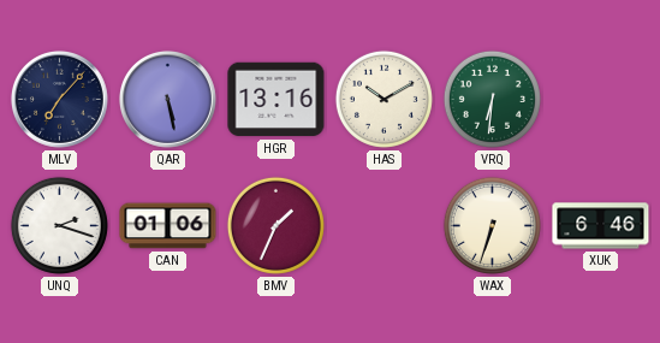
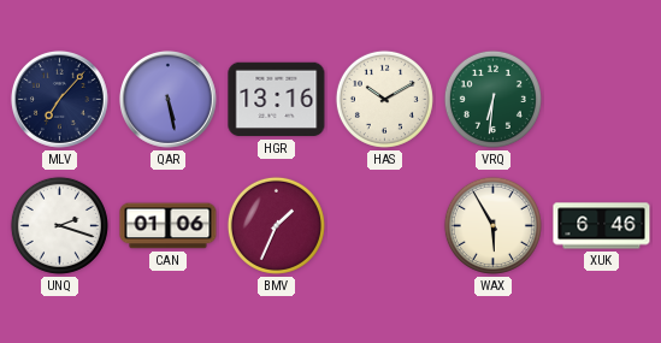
WAX: 6:33 -> 5:55 (492, 225)
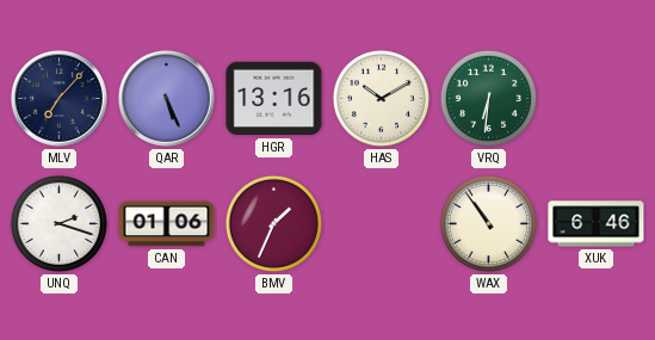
QAR: 5:28 -> 5:26 (166, 98)
WAX: 5:55 -> 10:54 (488, 223)
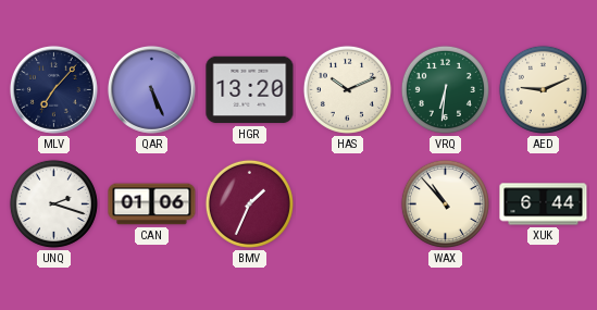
HGR: 13:16 -> 13:20 (250, 90)
HAS: 10:10 -> 10:11 (347, 89)
AED: none -> 9:11 (543, 89)
WAX: 10:54 -> 10:53 (445, 203)
XUK: 6:46 -> 6:44 (544, 204)
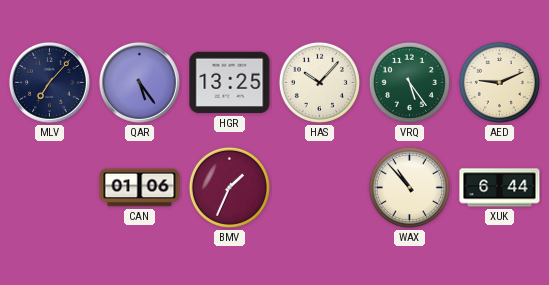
QAR: 5:26 -> 5:24 (139, 82)
HGR: 13:20 -> 13:25 (230, 83)
HAS: 10:11 -> 10:07 (319, 82)
VRQ: 6:31 -> 5:24 (409, 82)
UNQ: 2:18 -> none (53, 203)
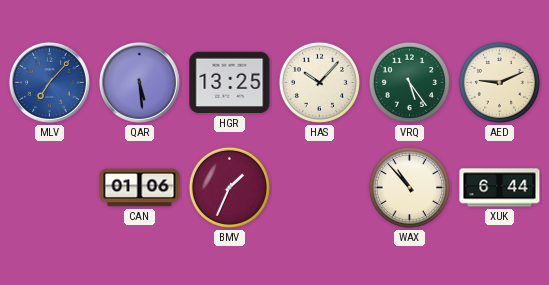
MLV dial: navy -> blue (49, 82)
QAR: 5:24 -> 5:29 (139, 82)
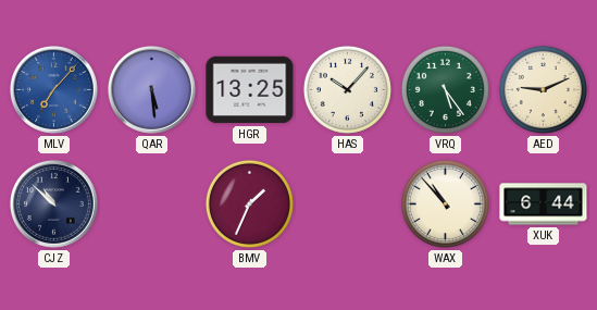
CJZ: none -> 10:52 (53, 203)
CAN: 01:06 -> none (140, 188)
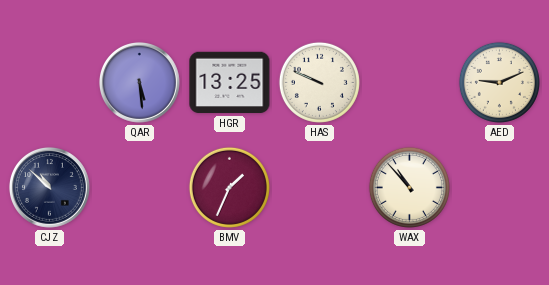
MLV: 7:07 -> none (53, 89)
HAS: 10:07 -> 9:49 (319, 82)
VRQ: 5:24 -> none (445, 89)
XUK: 6:44 -> none (544, 204)
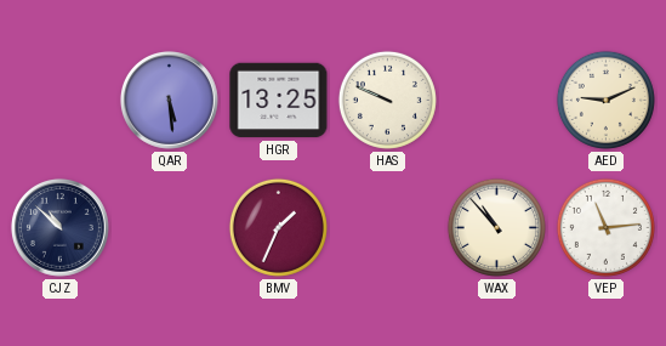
VEP: none -> 11:14 (605, 227)
